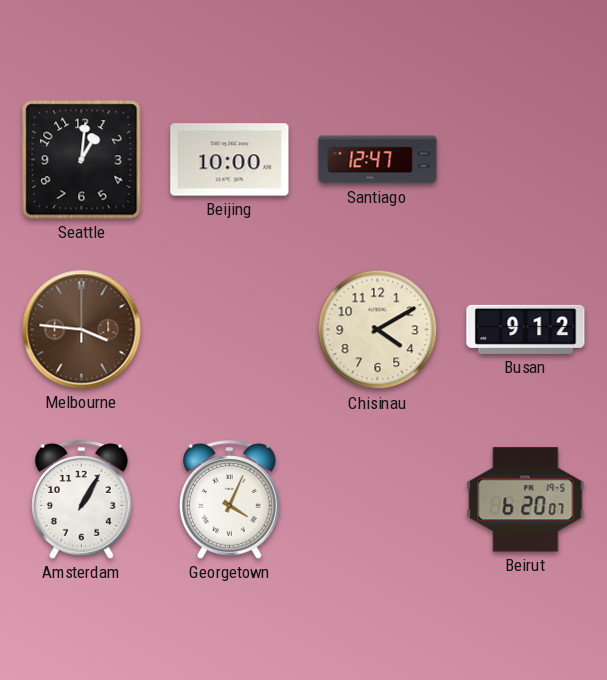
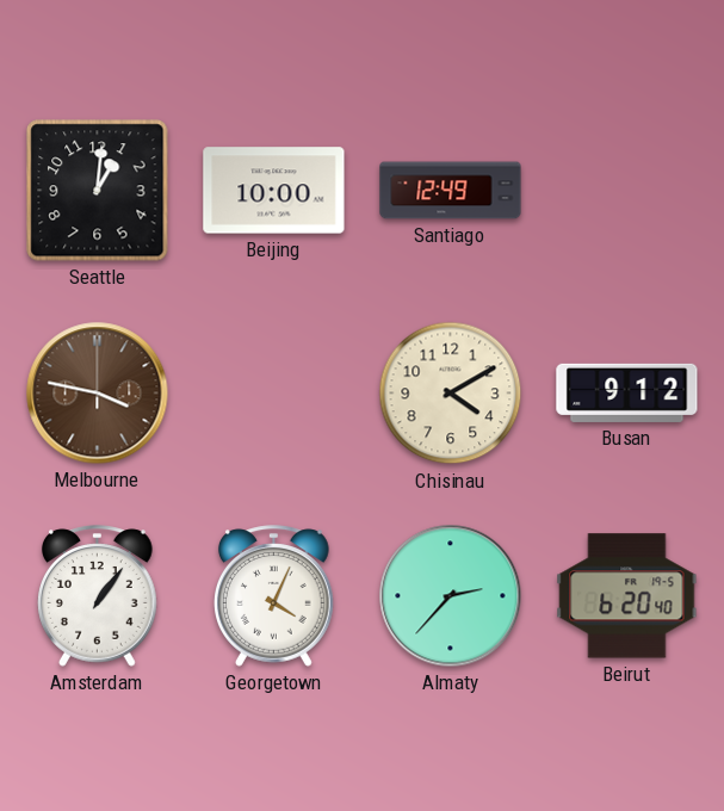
Santiago: 12:47 -> 12:49 (451, 191)
Melbourne: 3:46 -> 3:47 (98, 394)
Amsterdam: 1:05 -> 1:06 (98, 596)
Almaty: none -> 2:37 (451, 596)
Beirut: 6:20:07 -> 6:20:40 (627, 596)
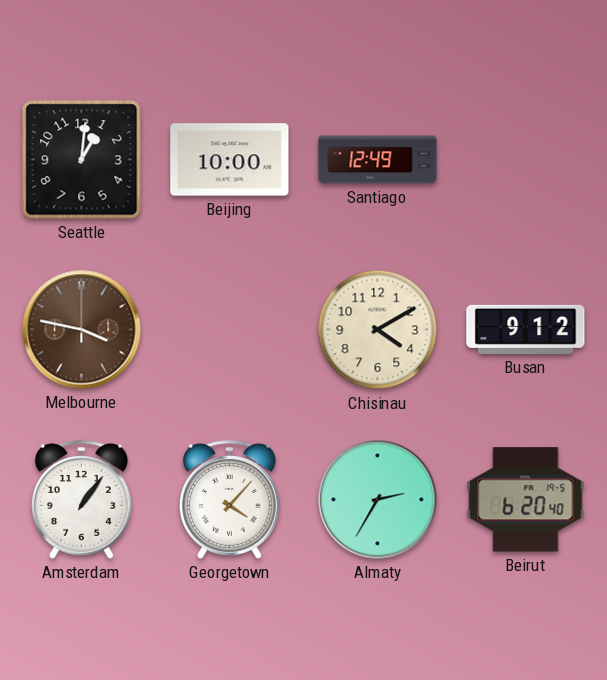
Georgetown: 4:04 -> 4:07 (230, 500)
Almaty: 2:37 -> 2:35 (378, 500)
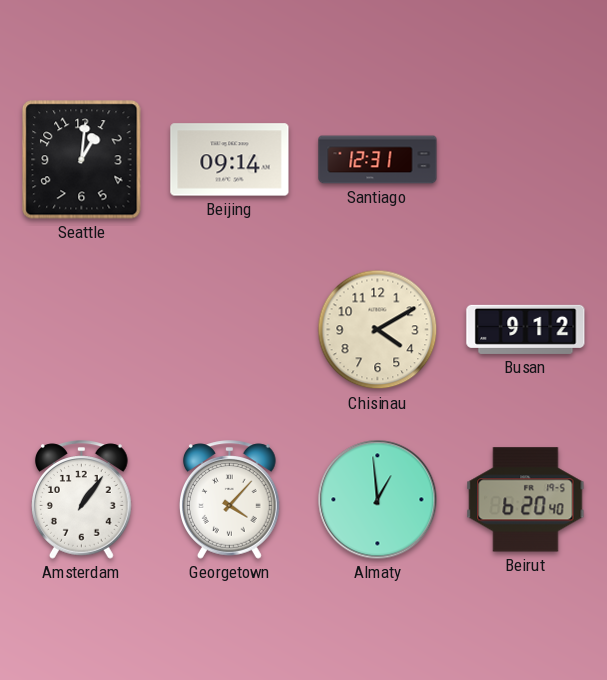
Beijing: 10:00 -> 09:14 (230, 160)
Santiago: 12:49 -> 12:31 (378, 160)
Melbourne: 3:47 -> none (82, 330)
Almaty: 2:35 -> 12:59 (378, 500)
